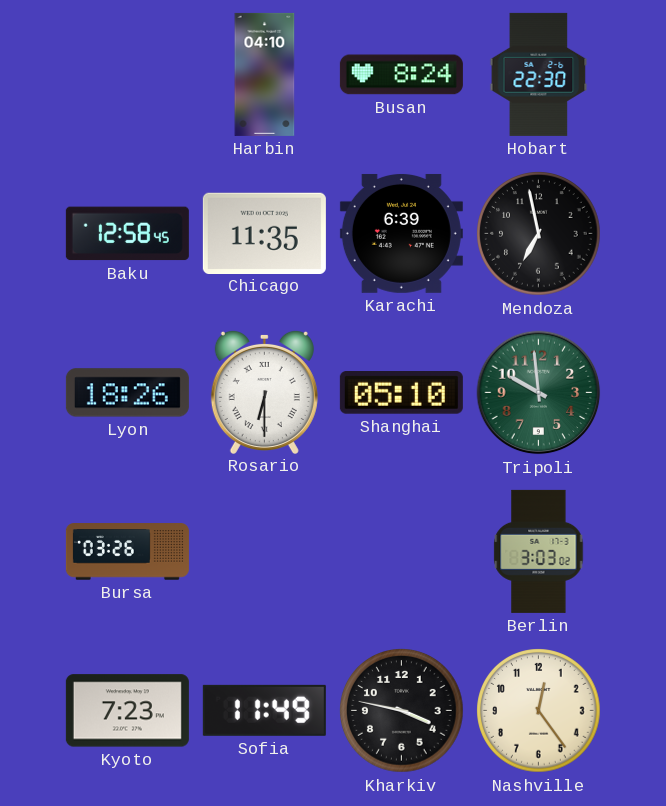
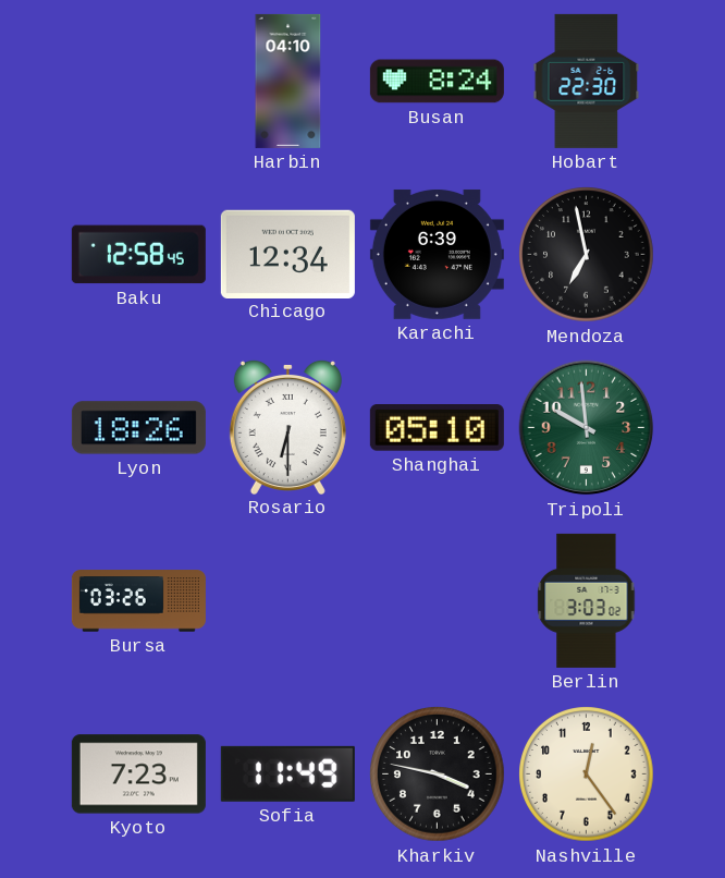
Chicago: 11:35 -> 12:34 (287, 254)
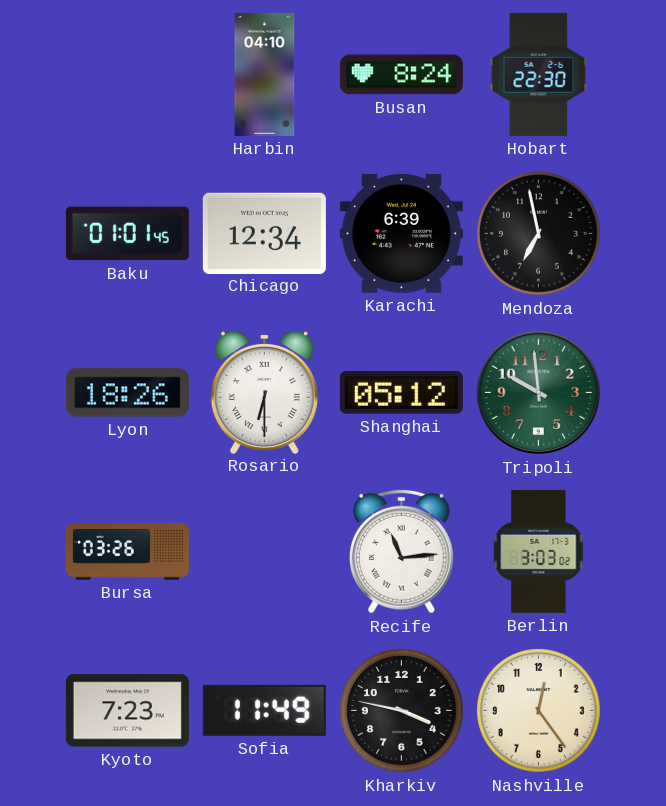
Baku: 12:58 -> 01:01 (127, 234)
Shanghai: 05:10 -> 05:12 (401, 393)
Recife: none -> 11:14 (401, 551)
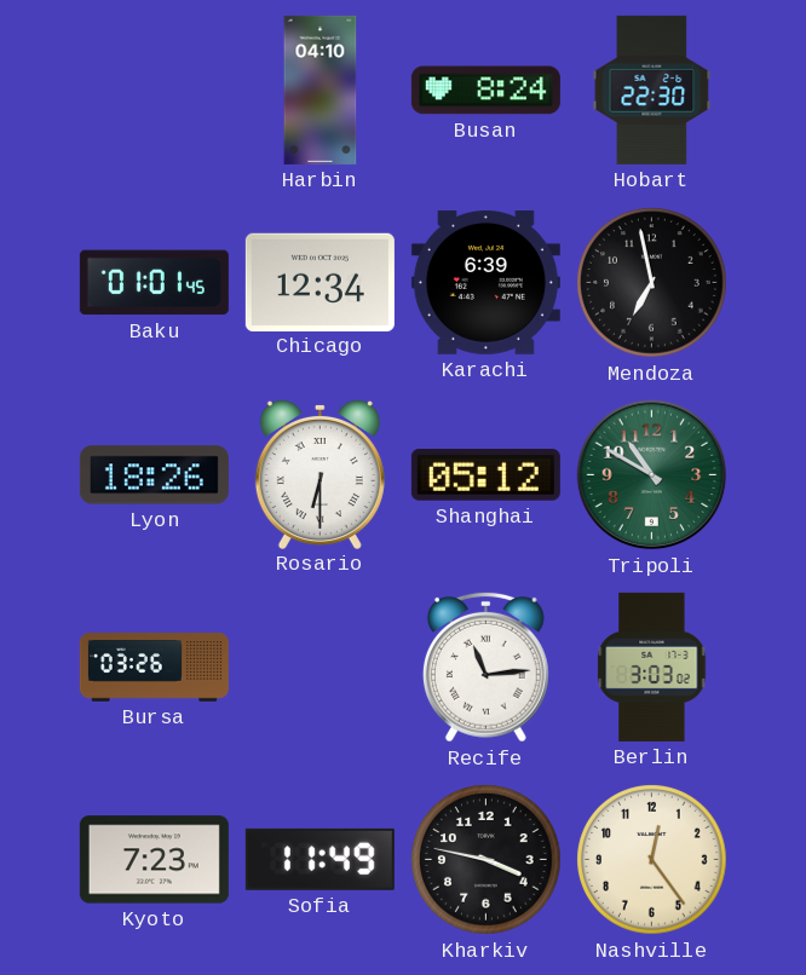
Tripoli: 9:59 -> 10:50 (652, 475)
